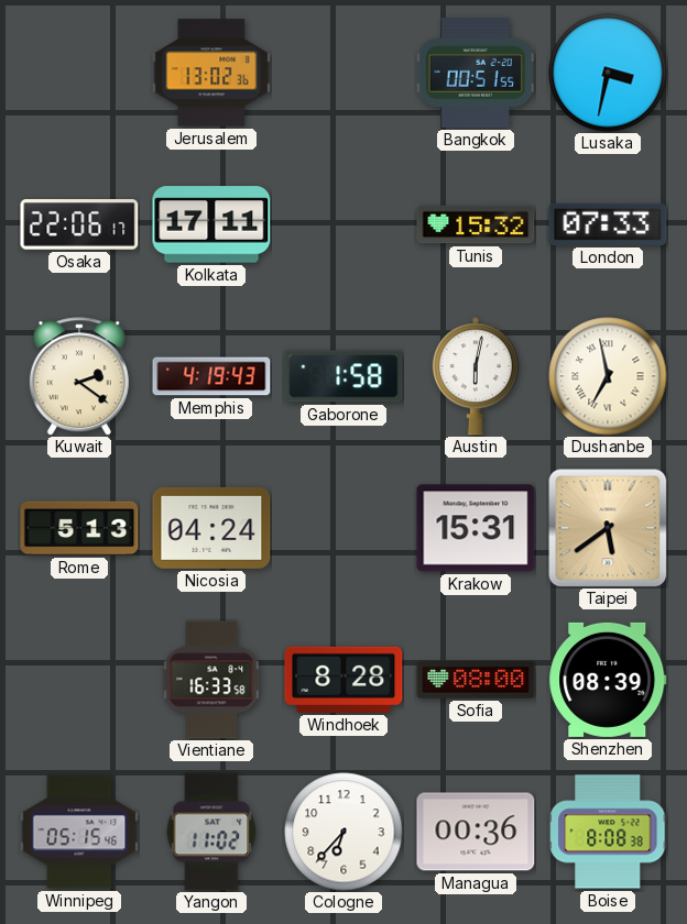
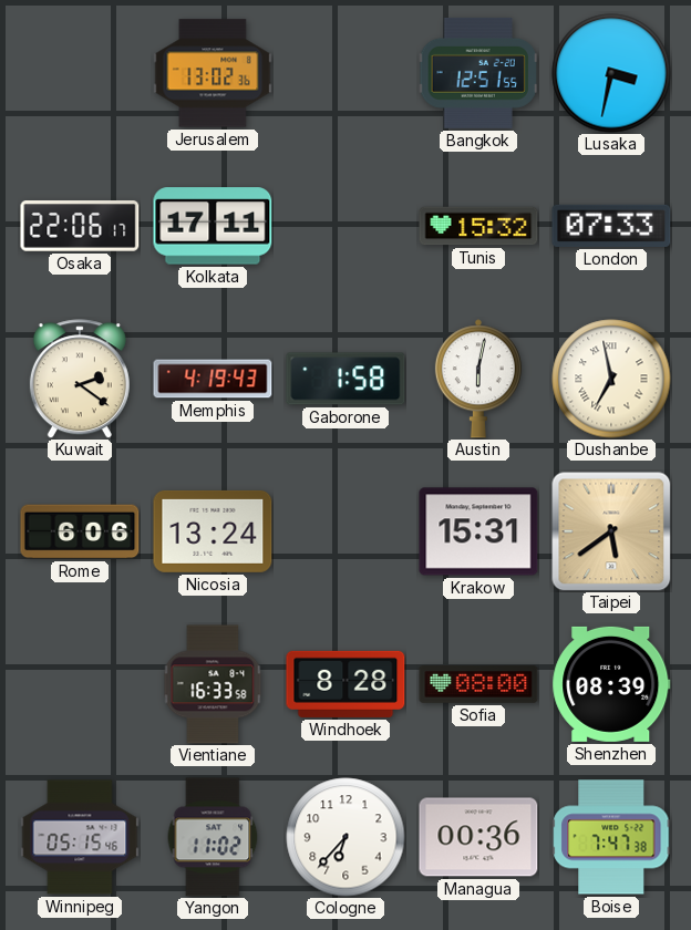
Bangkok: 00:51 -> 12:51 (478, 73)
Rome: 5:13 -> 6:06 (80, 531)
Nicosia: 04:24 -> 13:24 (213, 531)
Boise: 8:08 -> 7:47 (611, 837)
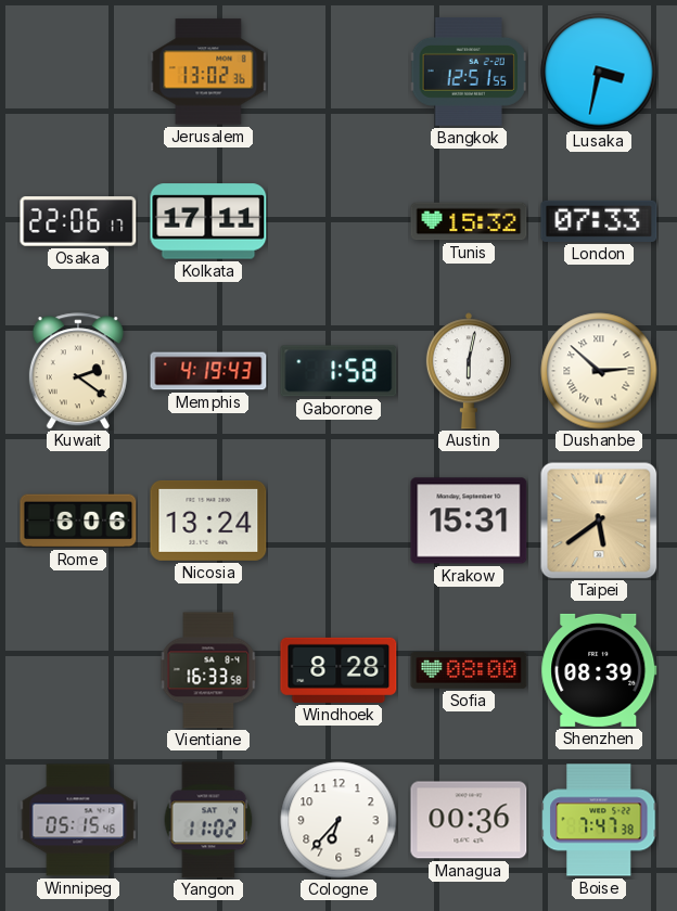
Dushanbe: 6:58 -> 2:52 (599, 371)
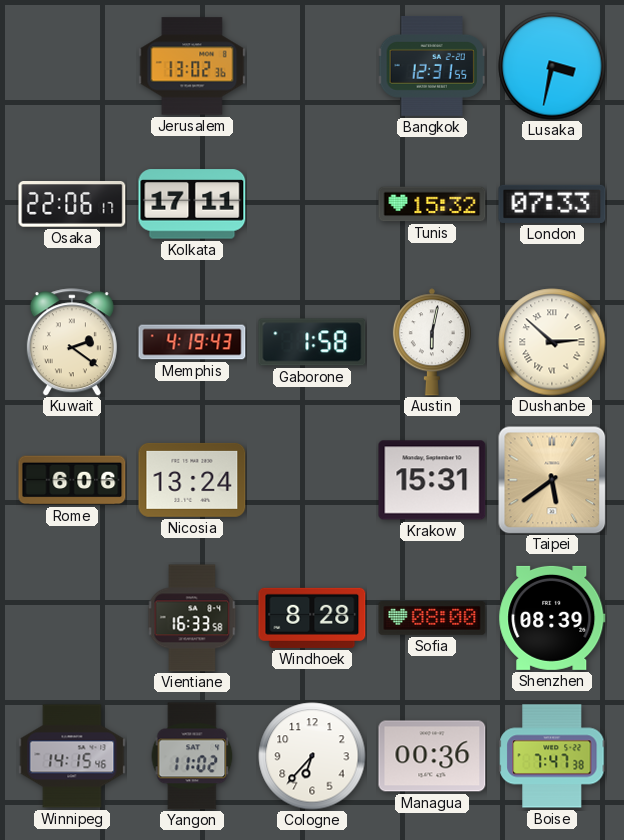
Bangkok: 12:51 -> 12:31 (432, 66)
Winnipeg: 05:15 -> 14:15 (72, 756)
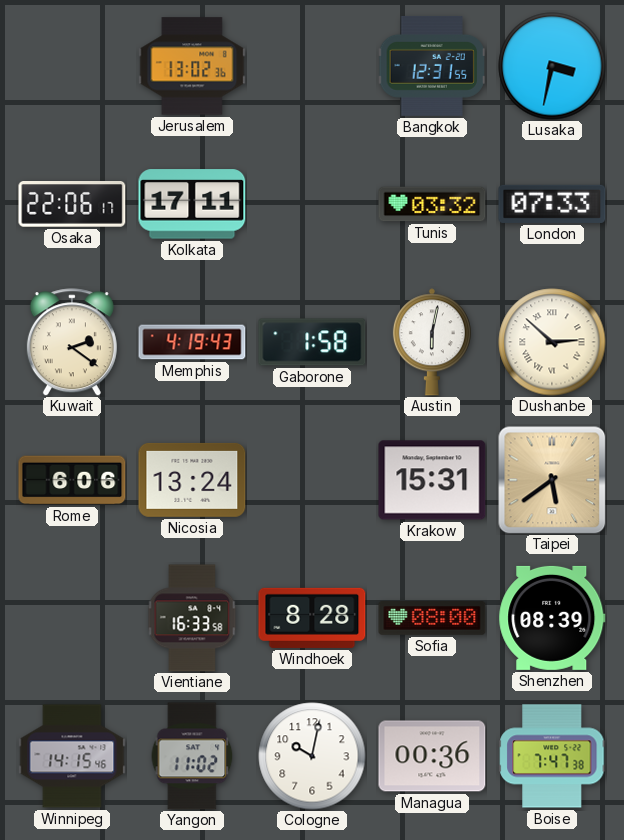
Tunis: 15:32 -> 03:32 (432, 204)
Cologne: 6:37 -> 10:02 (312, 756)
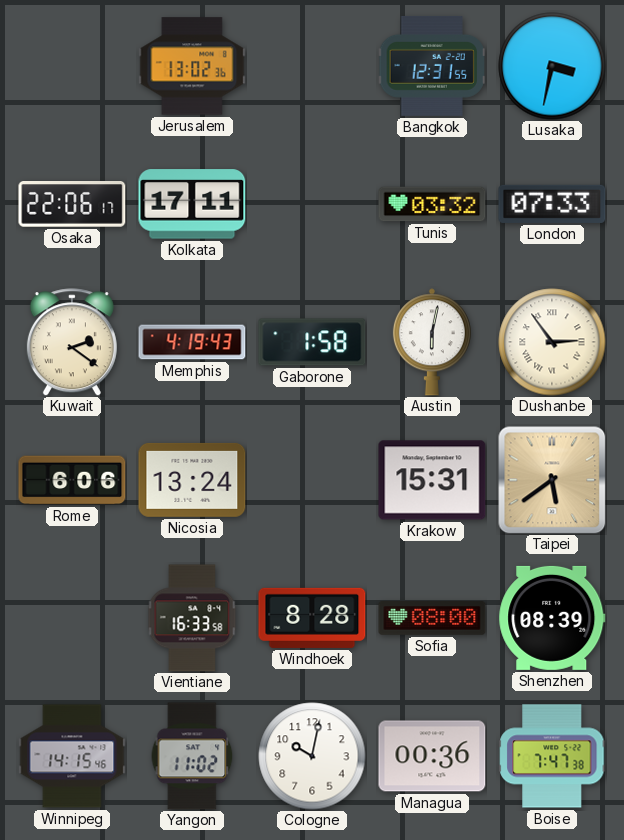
Dushanbe: 2:52 -> 2:54 (552, 342)
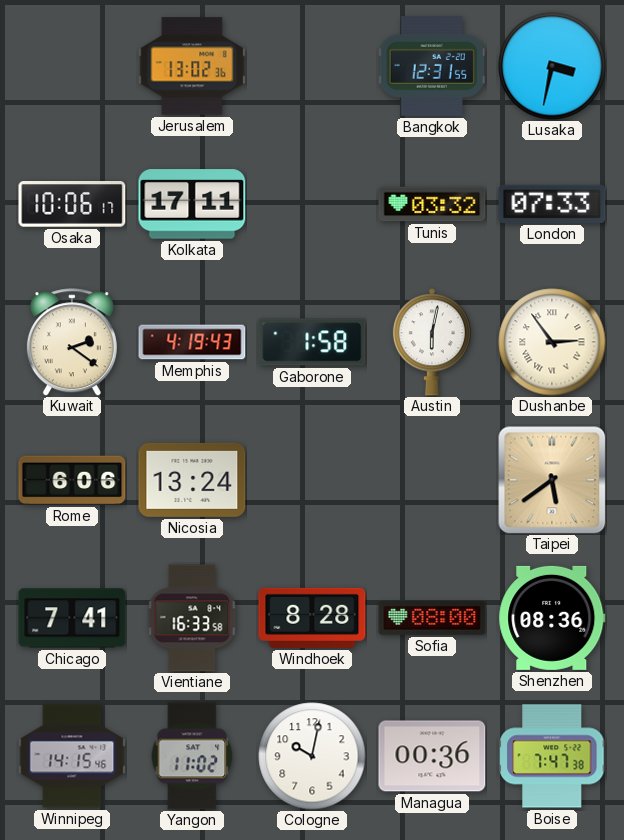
Osaka: 22:06 -> 10:06 (72, 204)
Krakow: 15:31 -> none (432, 480)
Chicago: none -> 7:41 (72, 618)
Shenzhen: 08:39 -> 08:36 (552, 618)
